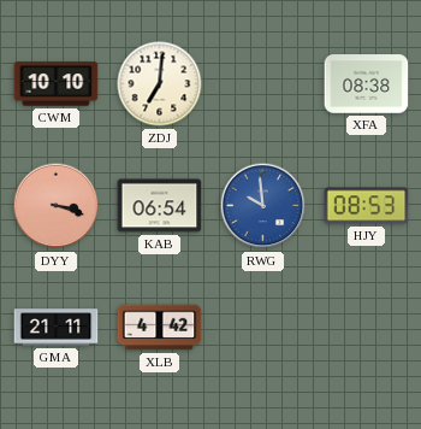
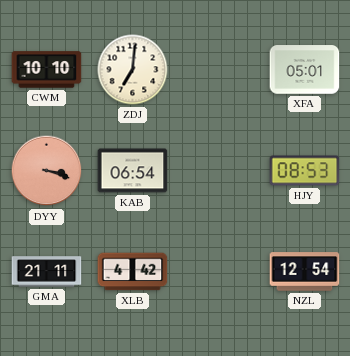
XFA: 08:38 -> 05:01 (305, 70)
RWG: 9:59 -> none (263, 206)
NZL: none -> 12:54 (305, 272)
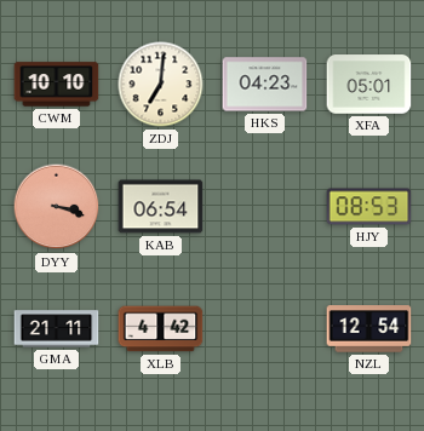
HKS: none -> 04:23 (265, 85)
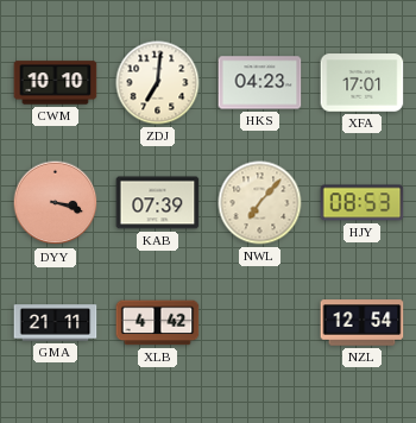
XFA: 05:01 -> 17:01 (363, 83)
KAB: 06:54 -> 07:39 (158, 203)
NWL: none -> 7:07 (260, 203)
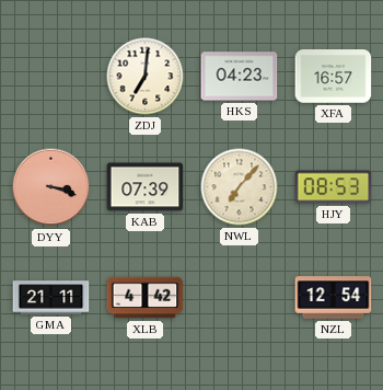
CWM: 10:10 -> none (56, 83)
XFA: 17:01 -> 16:57 (334, 77)
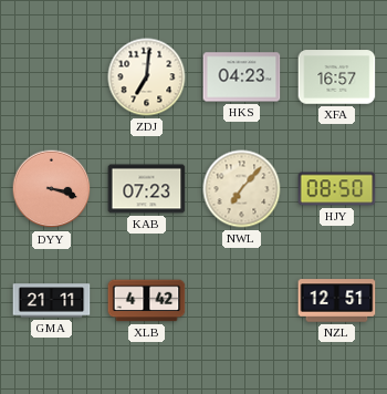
KAB: 07:39 -> 07:23 (147, 189)
HJY: 08:53 -> 08:50 (337, 189)
NZL: 12:54 -> 12:51 (337, 301)
